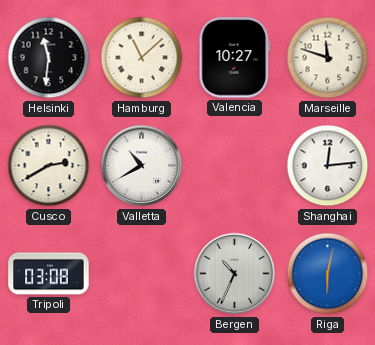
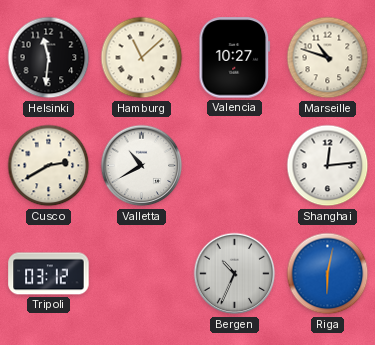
Marseille: 11:48 -> 10:48 (328, 58)
Tripoli: 03:08 -> 03:12 (49, 274)
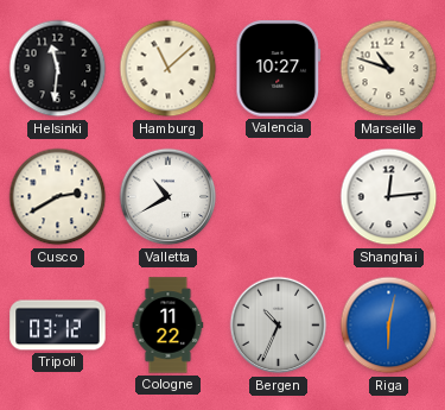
Cologne: none -> 11:22 (169, 326)
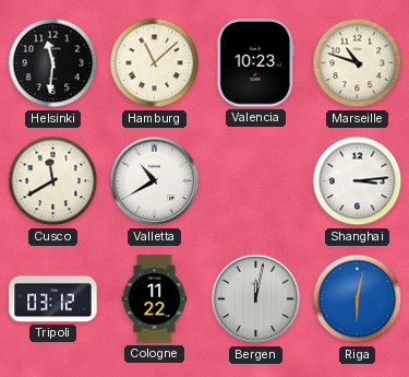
Valencia: 10:27 -> 10:23 (256, 63)
Cusco: 2:40 -> 11:40 (53, 181)
Shanghai: 12:14 -> 3:14 (358, 181)
Bergen: 10:34 -> 12:02 (256, 299)
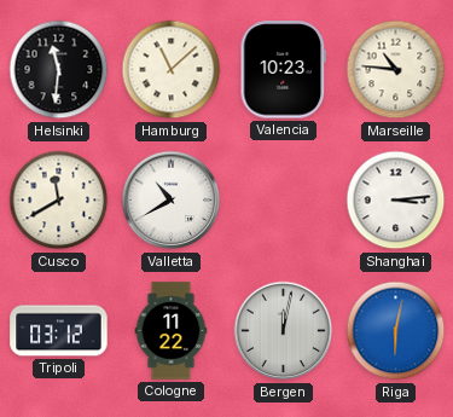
Marseille: 10:48 -> 10:46 (396, 70)
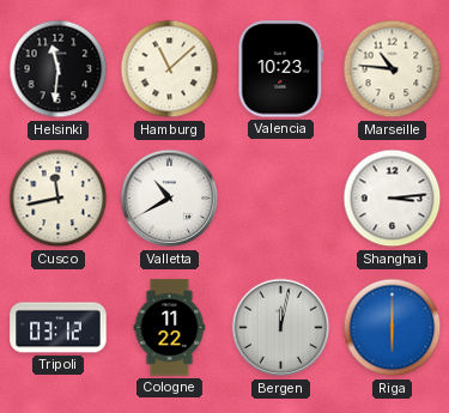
Cusco: 11:40 -> 11:43 (59, 199)
Riga: 6:02 -> 6:00 (393, 328)
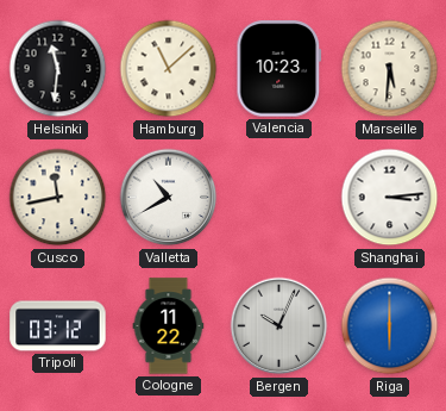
Marseille: 10:46 -> 5:31 (390, 69)
Bergen: 12:02 -> 10:04 (279, 326)
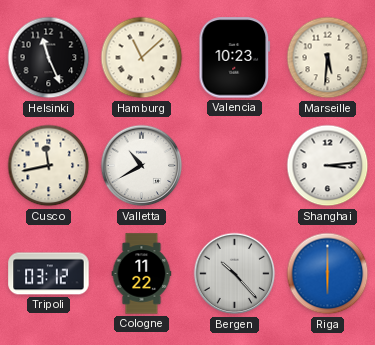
Helsinki: 11:31 -> 11:26 (49, 58)
Bergen: 10:04 -> 10:23 (235, 274)
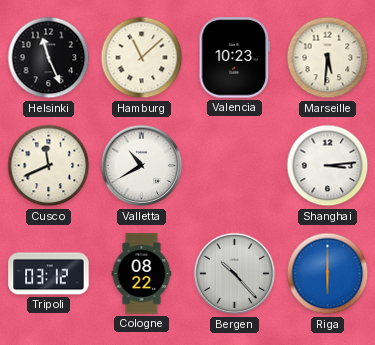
Cusco: 11:43 -> 11:41 (49, 166)
Cologne: 11:22 -> 08:22 (142, 274)
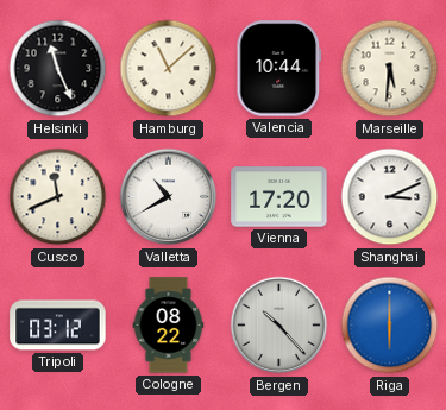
Valencia: 10:23 -> 10:44 (279, 69)
Vienna: none -> 17:20 (279, 197)
Shanghai: 3:14 -> 3:11 (390, 197)
